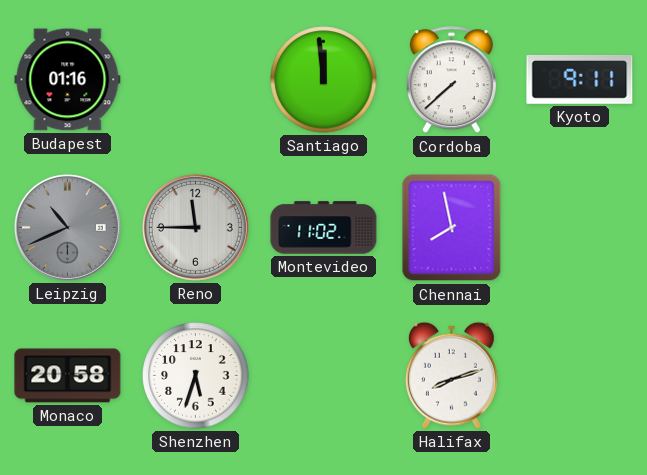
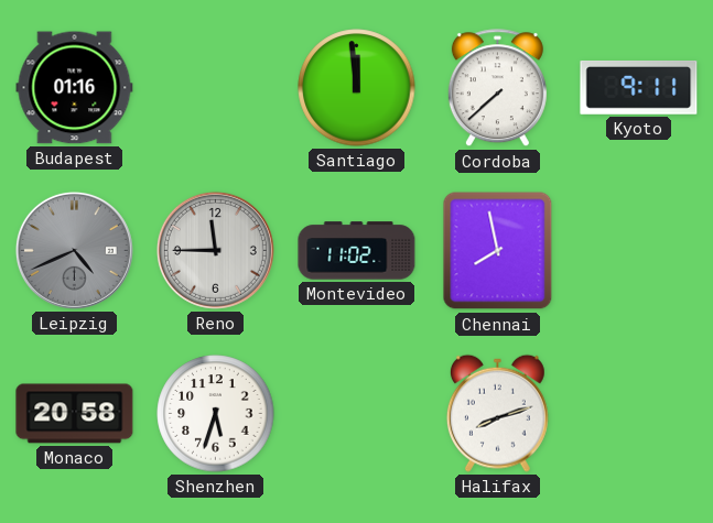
Leipzig: 10:41 -> 4:41 (74, 250)
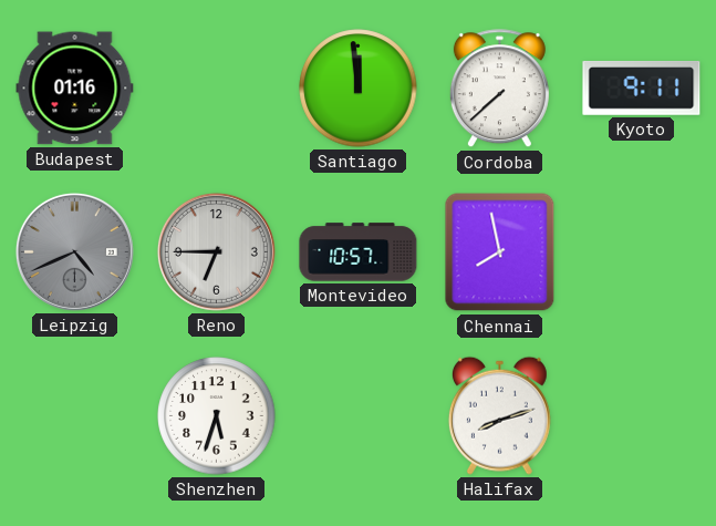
Reno: 11:45 -> 6:45 (216, 251)
Montevideo: 11:02 -> 10:57 (359, 252)
Monaco: 20:58 -> none (75, 414)
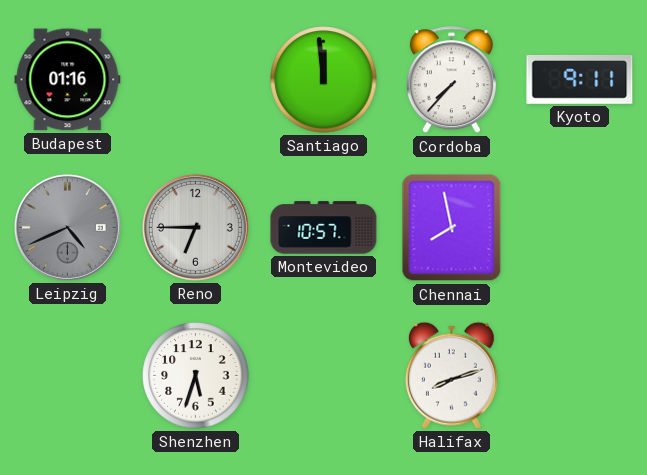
Cordoba: 7:38 -> 7:37 (451, 80)
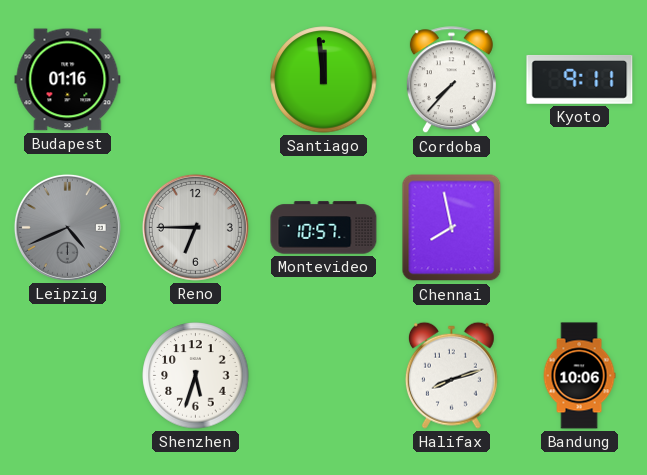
Bandung: none -> 10:06 (579, 376)
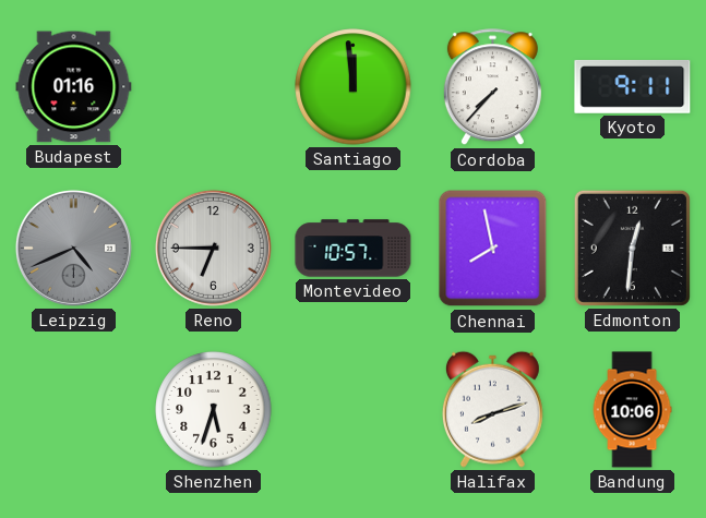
Edmonton: none -> 12:31 (632, 248)
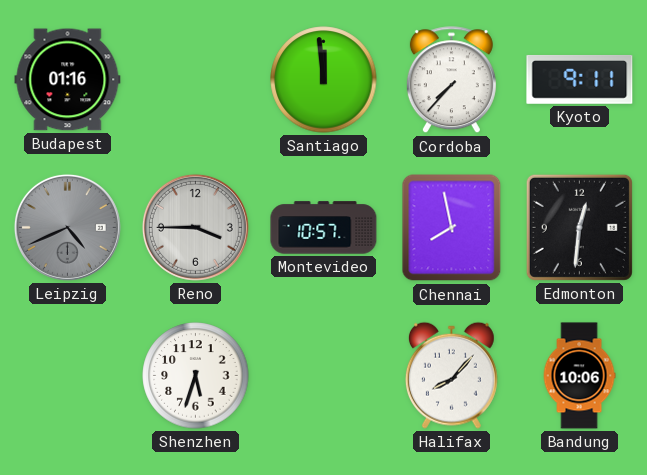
Reno: 6:45 -> 3:45 (195, 227)
Halifax: 8:12 -> 8:07 (451, 375)
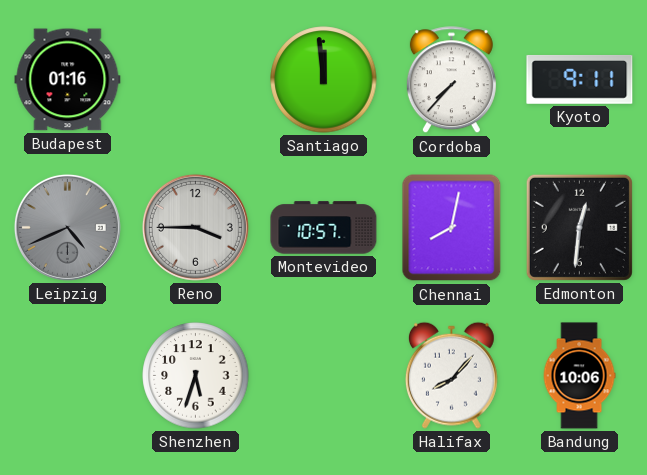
Chennai: 7:58 -> 8:02 (452, 228)
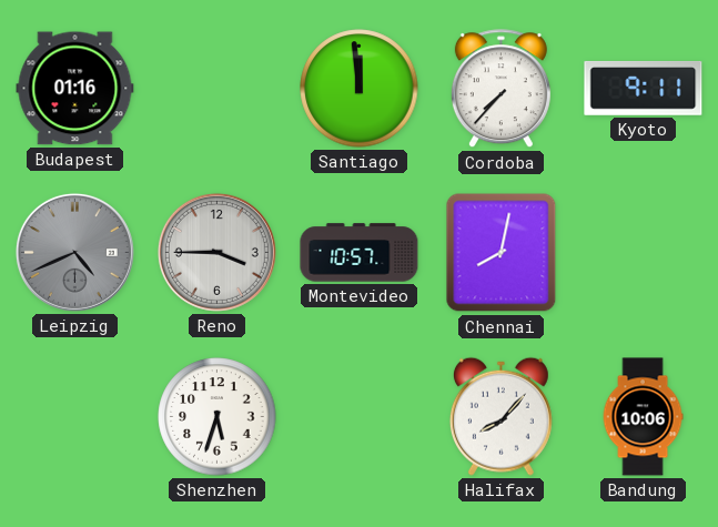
Edmonton: 12:31 -> none (579, 227)
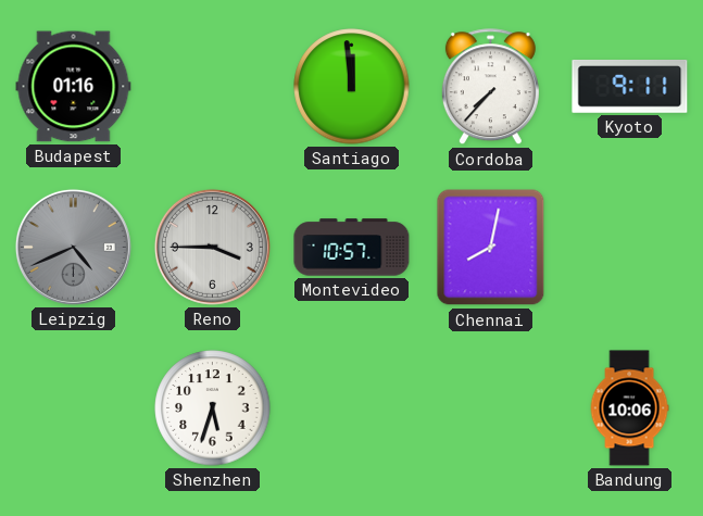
Halifax: 8:07 -> none (500, 416)
